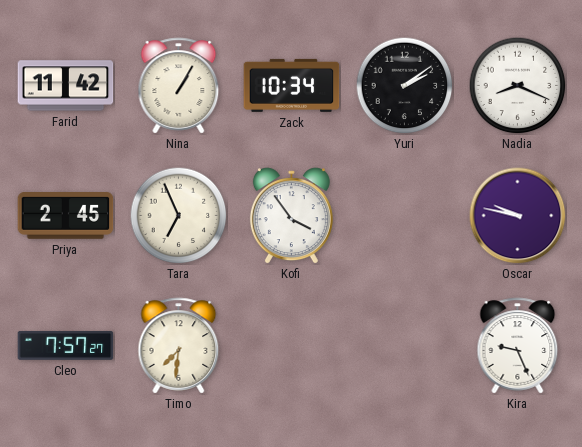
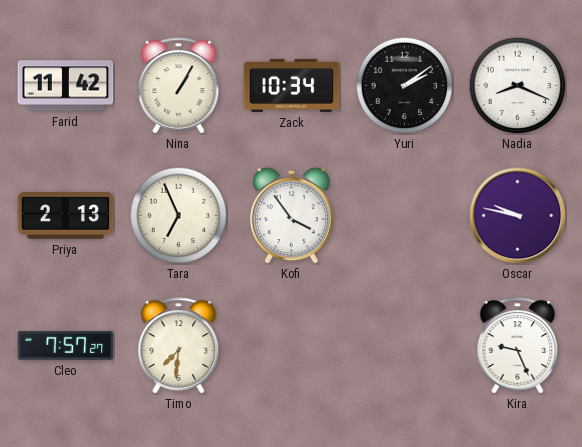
Priya: 2:45 -> 2:13 (66, 216)
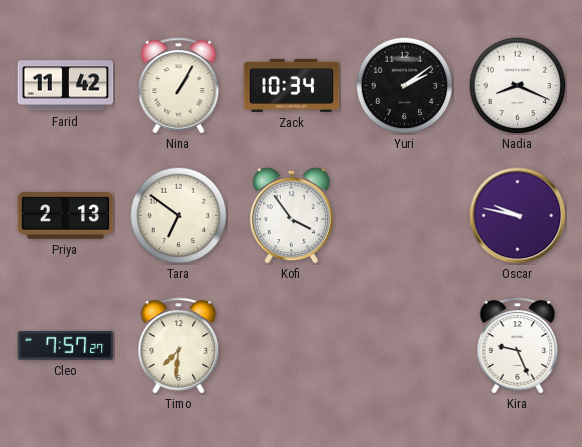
Tara: 6:56 -> 6:51 (178, 215)
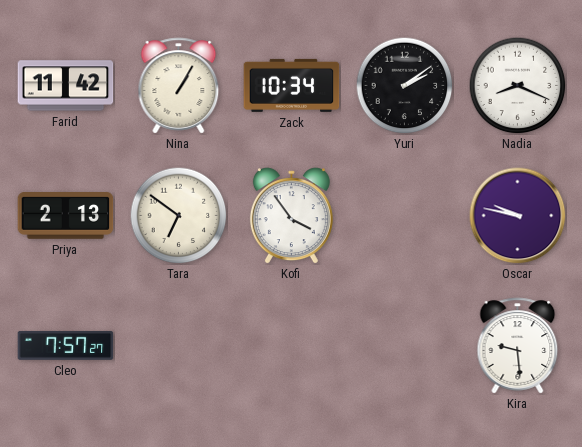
Timo: 7:31 -> none (179, 346)
Kira: 9:26 -> 9:29 (518, 346)
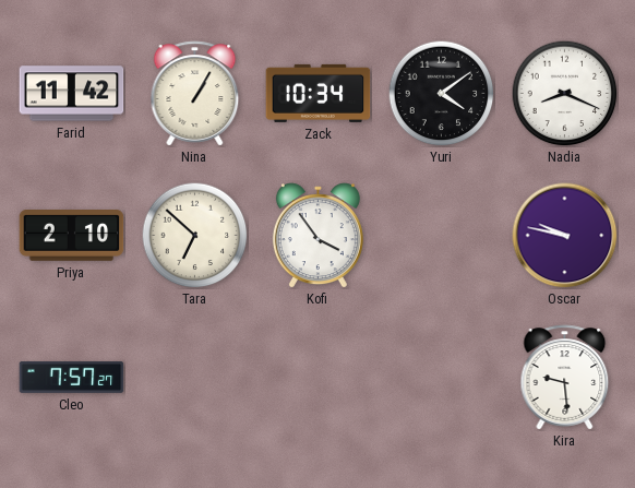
Yuri: 2:09 -> 4:09 (441, 93)
Priya: 2:13 -> 2:10 (72, 236)
Tara: 6:51 -> 6:52 (194, 235)
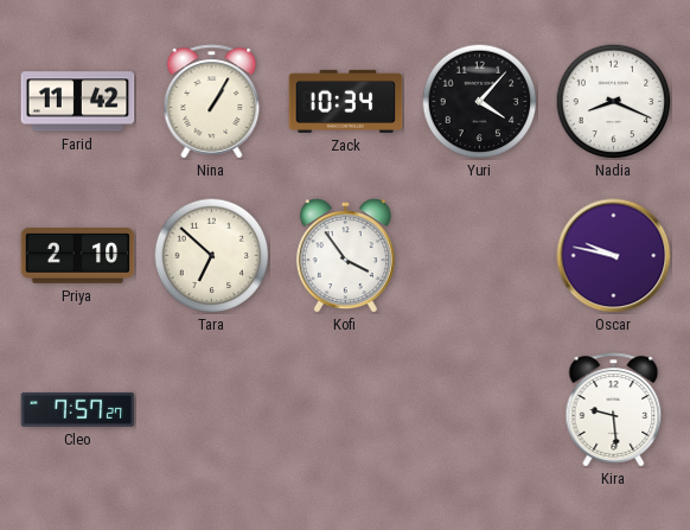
Yuri: 4:09 -> 4:07 (479, 101)
